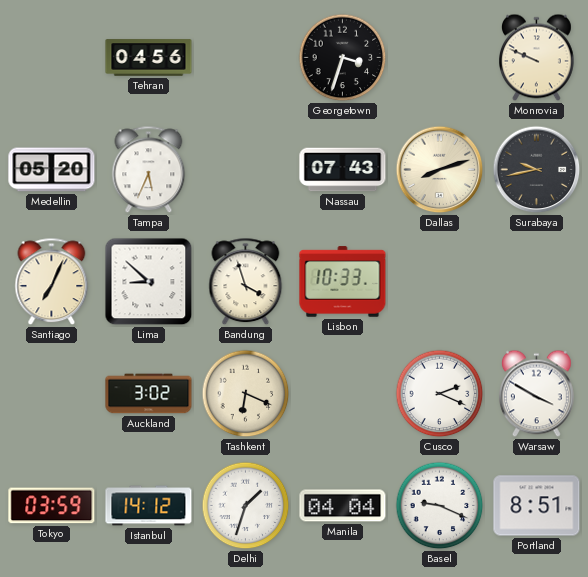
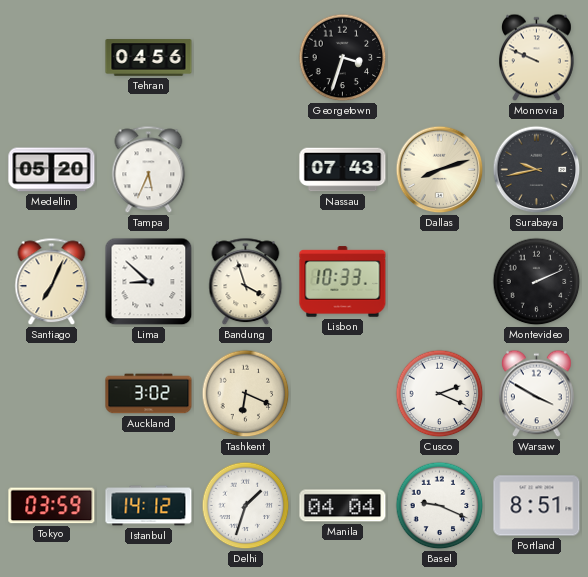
Montevideo: none -> 2:11 (537, 282)
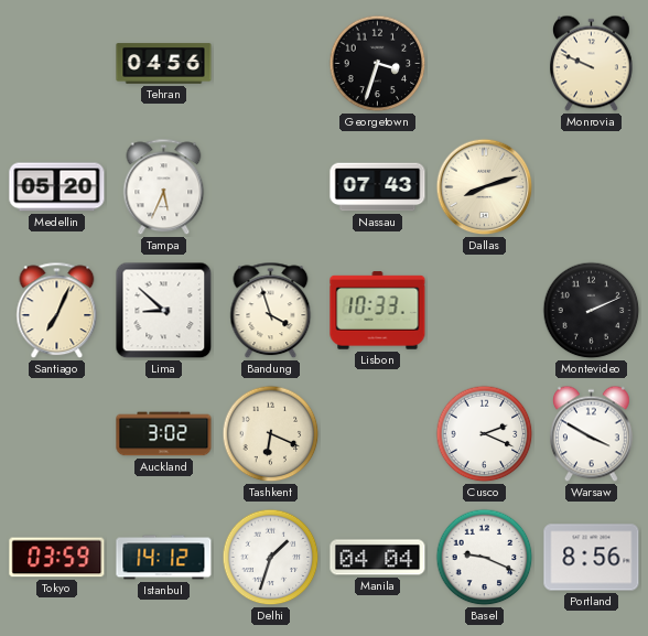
Surabaya: 9:43 -> none (537, 170)
Portland: 8:51 -> 8:56 (592, 558)
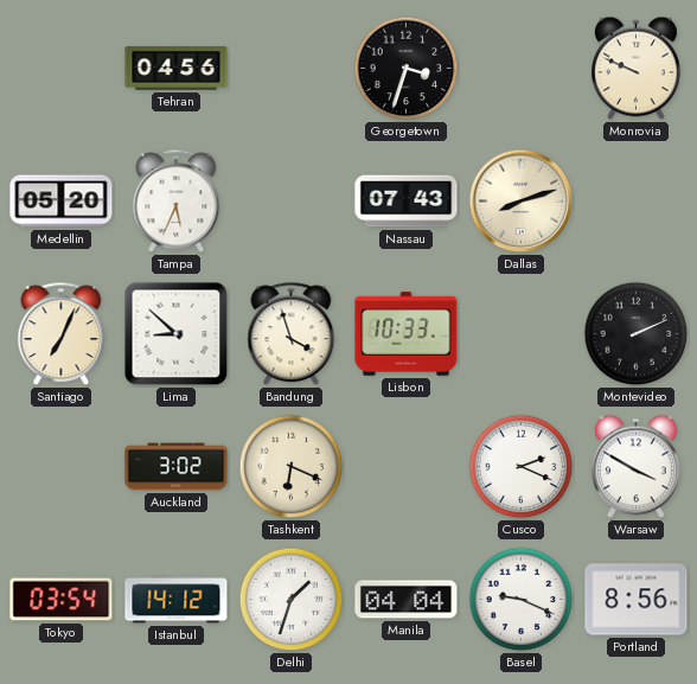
Tokyo: 03:59 -> 03:54 (62, 600)
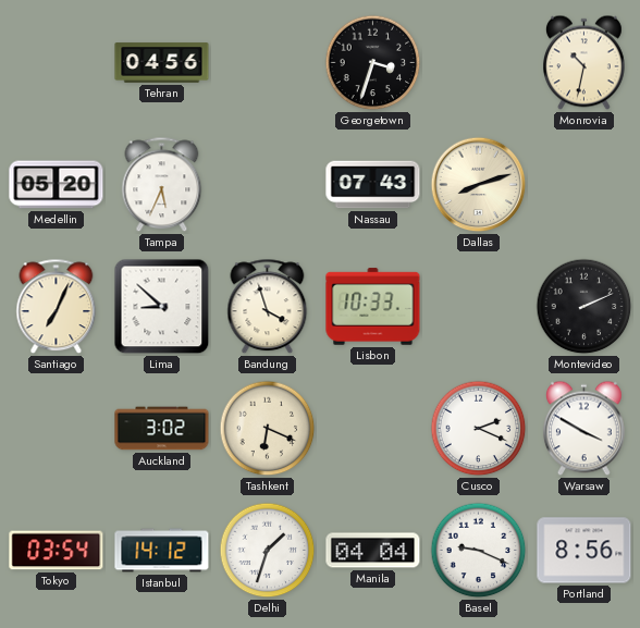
Monrovia: 9:49 -> 10:32 (584, 63)
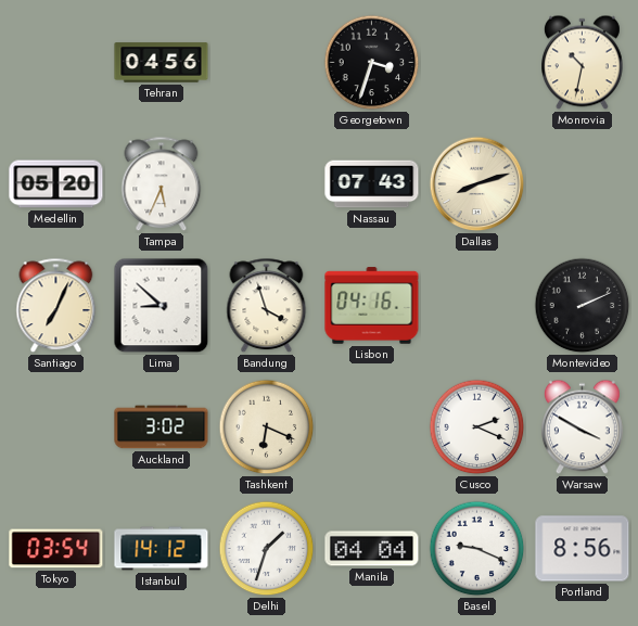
Lisbon: 10:33 -> 04:16 (372, 306)
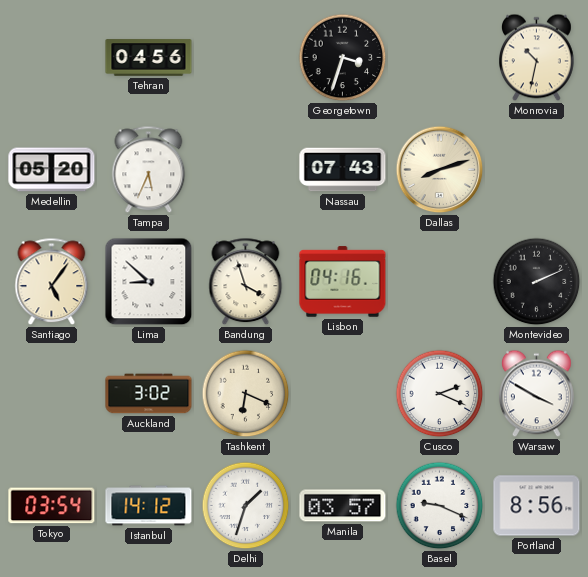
Santiago: 7:04 -> 5:06 (52, 282)
Manila: 04:04 -> 03:57 (343, 506)
